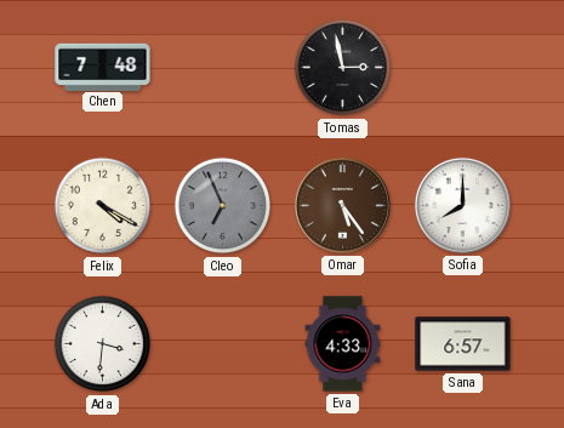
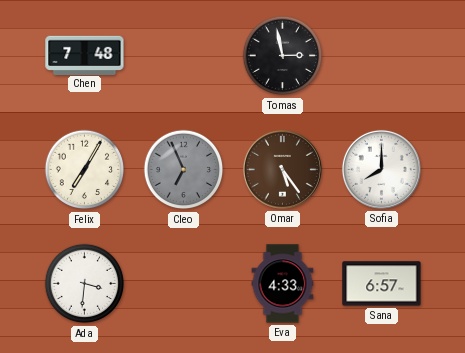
Felix: 4:20 -> 7:05 (85, 170)
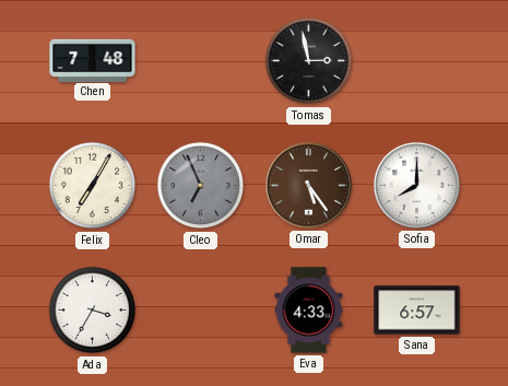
Ada: 3:31 -> 3:35 (93, 311)
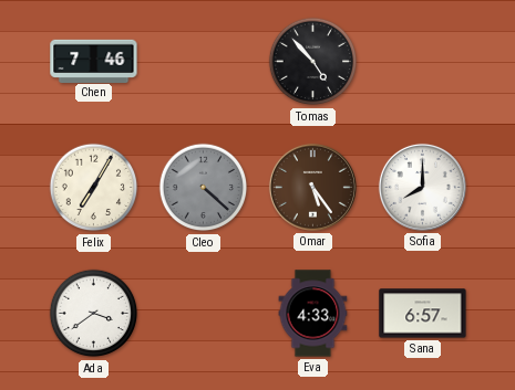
Chen: 7:48 -> 7:46 (94, 61)
Tomas: 2:58 -> 4:53 (313, 62)
Cleo: 6:56 -> 4:22 (204, 188)
Ada: 3:35 -> 3:39 (94, 314)
